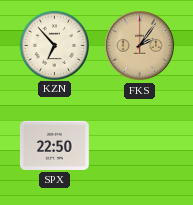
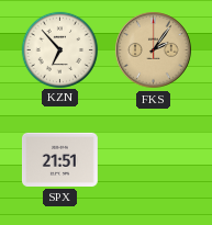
SPX: 22:50 -> 21:51 (59, 159)
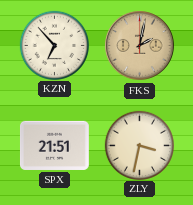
FKS: 2:06 -> 2:02 (140, 46)
ZLY: none -> 3:32 (139, 145)
